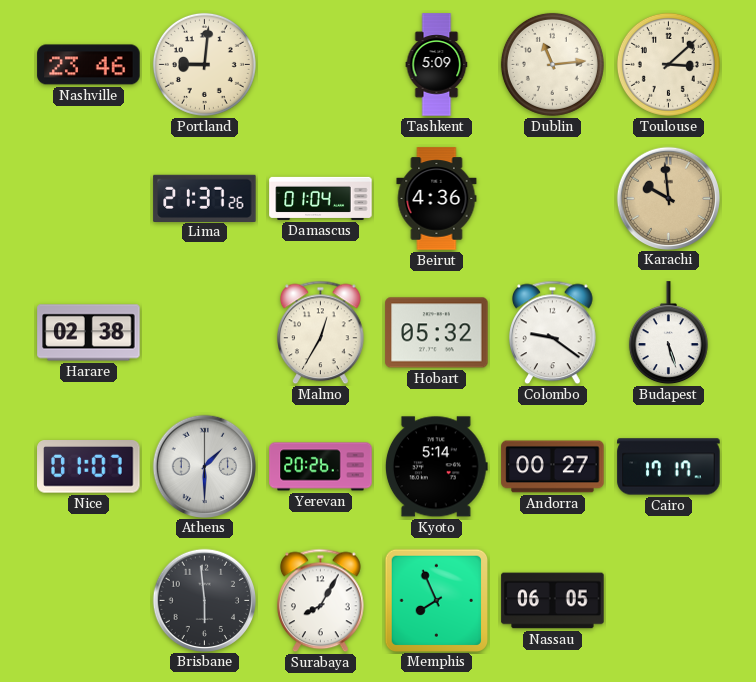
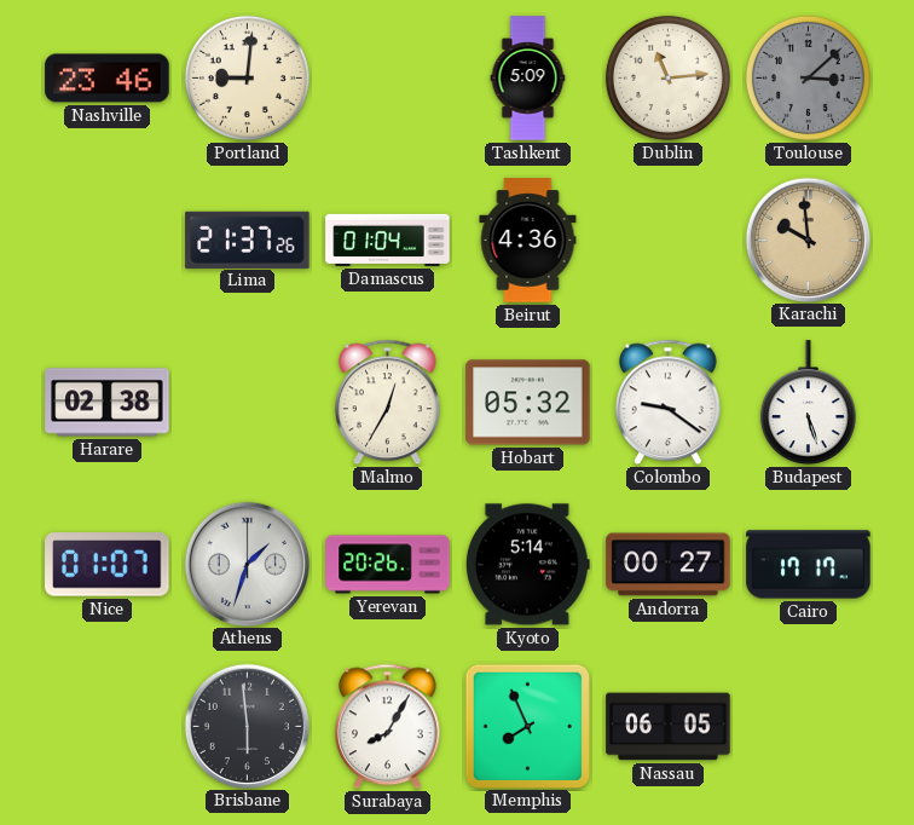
Toulouse dial: cream -> grey (808, 77)
Athens: 1:30 -> 1:33 (247, 564)
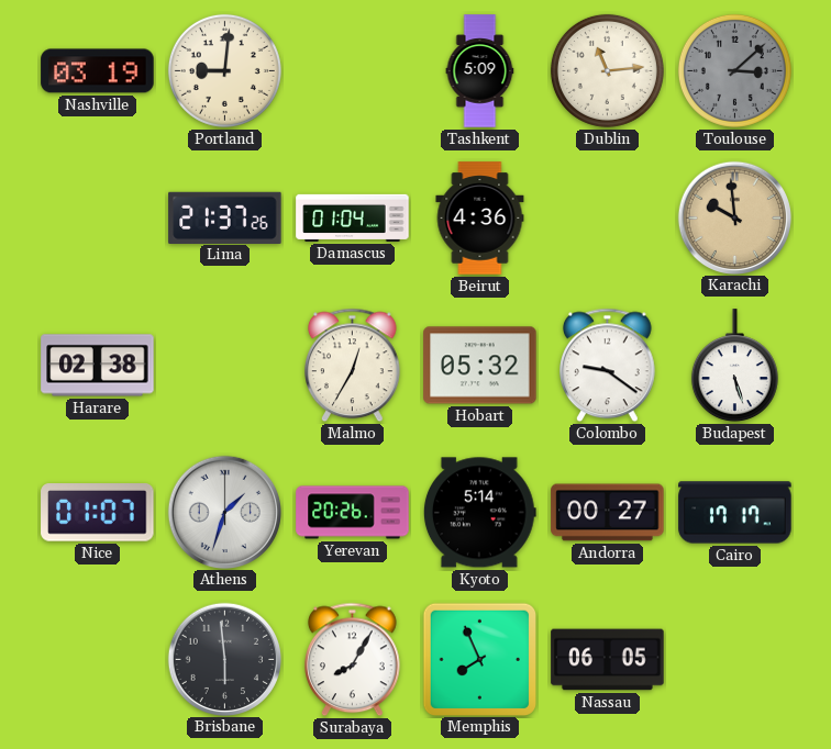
Nashville: 23:46 -> 03:19 (98, 71)
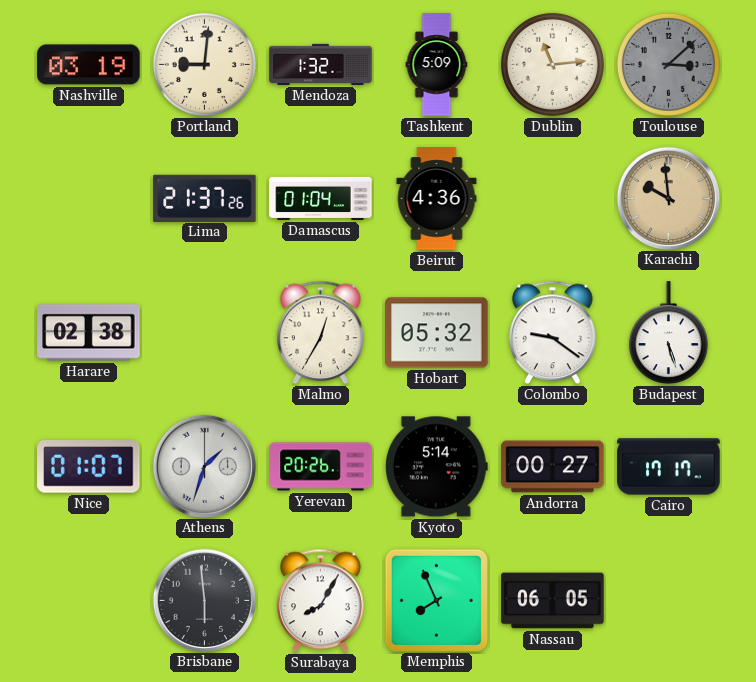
Mendoza: none -> 1:32 (321, 64)
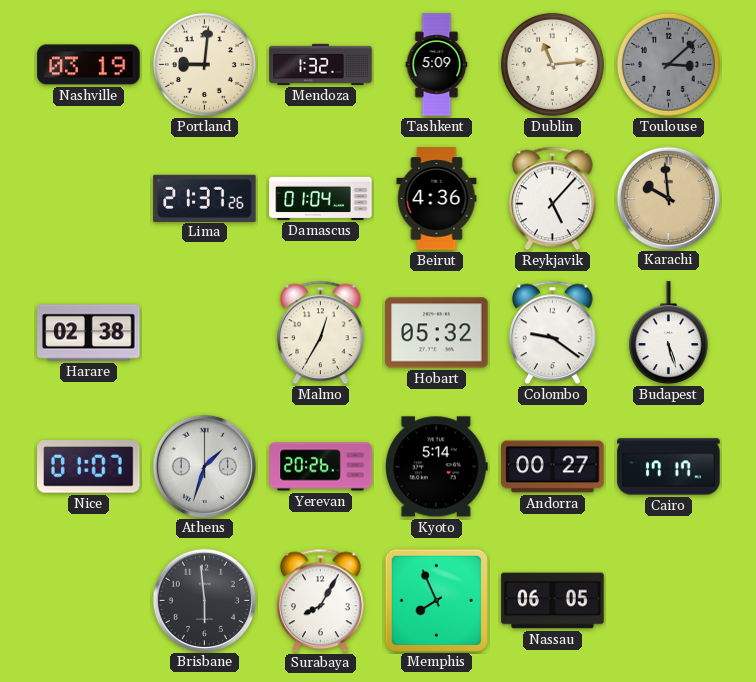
Reykjavik: none -> 5:07 (553, 199)
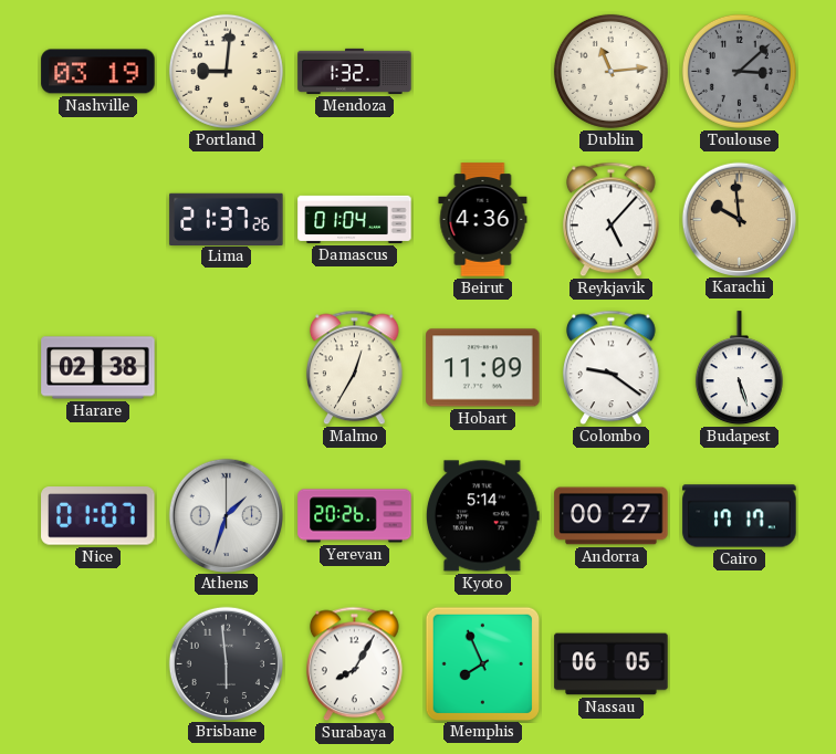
Tashkent: 5:09 -> none (437, 65)
Hobart: 05:32 -> 11:09 (483, 368)
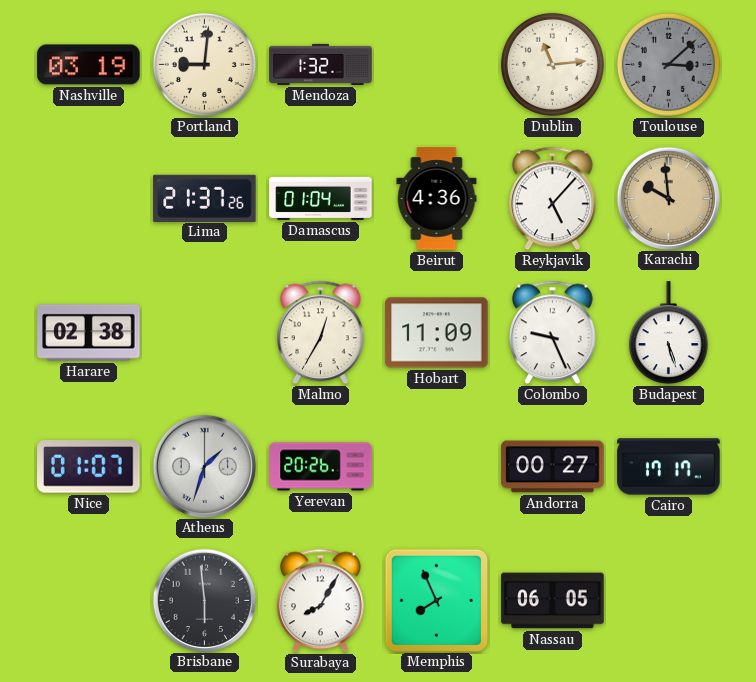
Colombo: 9:21 -> 9:26 (553, 333)
Kyoto: 5:14 -> none (482, 516)
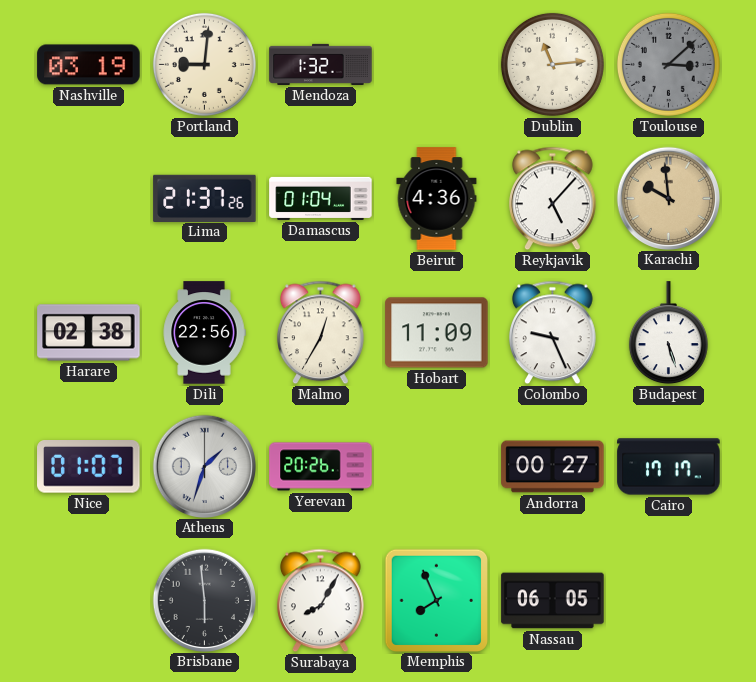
Dili: none -> 22:56 (204, 333)
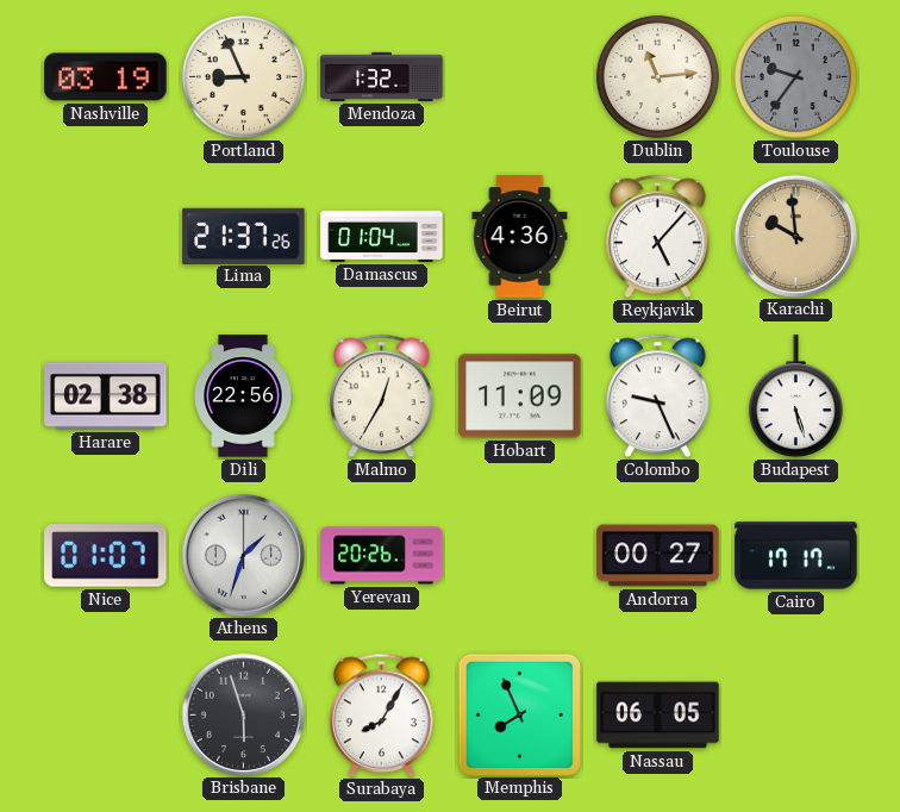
Portland: 9:01 -> 8:56 (243, 76)
Toulouse: 3:08 -> 9:36 (795, 76)
Brisbane: 5:59 -> 5:57 (243, 714)
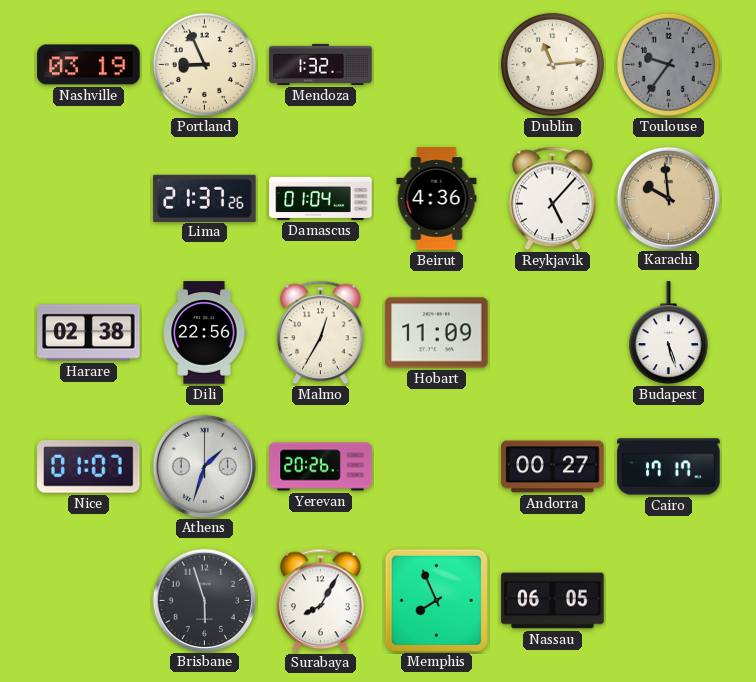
Colombo: 9:26 -> none (658, 396)
